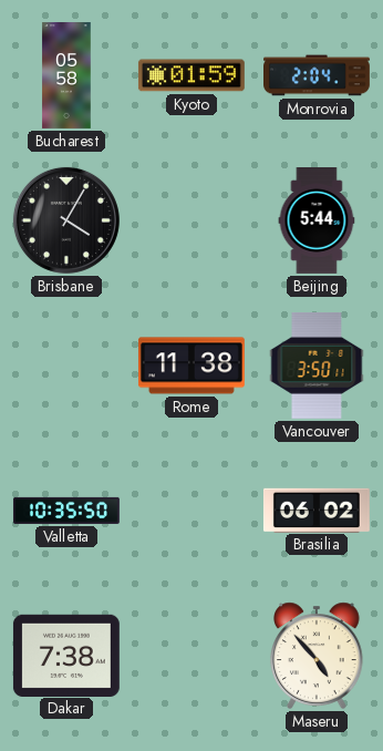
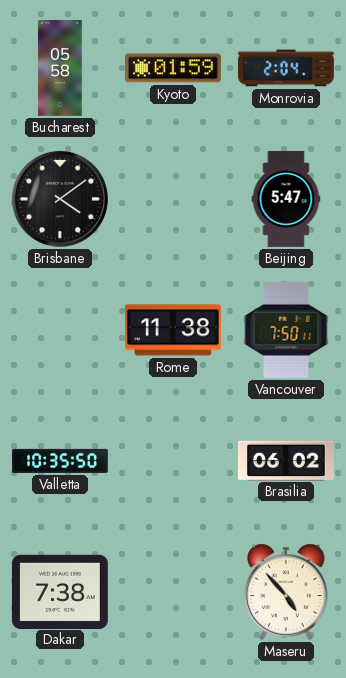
Brisbane: 4:05 -> 4:09 (60, 199)
Beijing: 5:44 -> 5:47 (286, 200)
Vancouver: 3:50 -> 7:50 (286, 330)
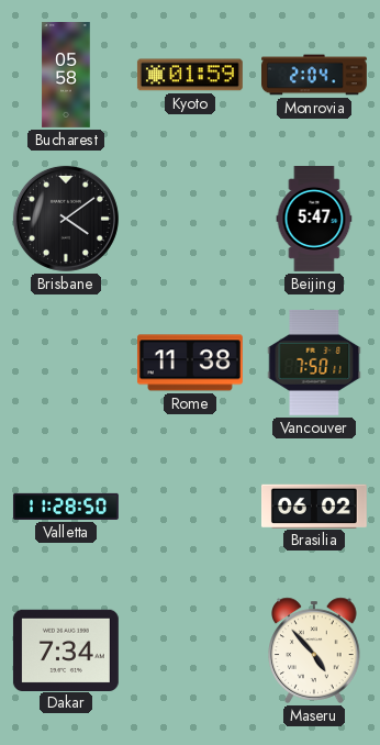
Valletta: 10:35 -> 11:28 (66, 507)
Dakar: 7:38 -> 7:34 (66, 649)
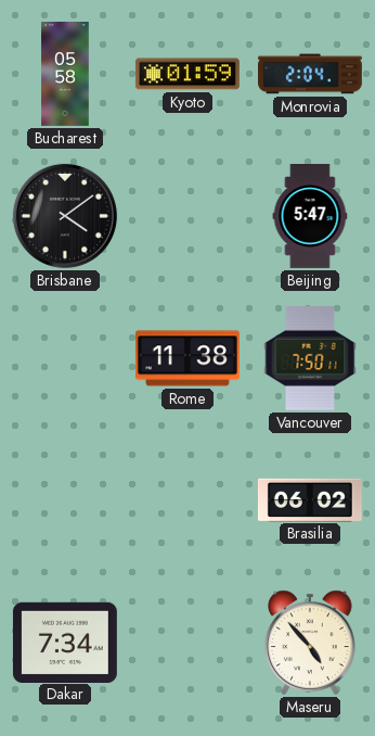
Valletta: 11:28 -> none (66, 507)
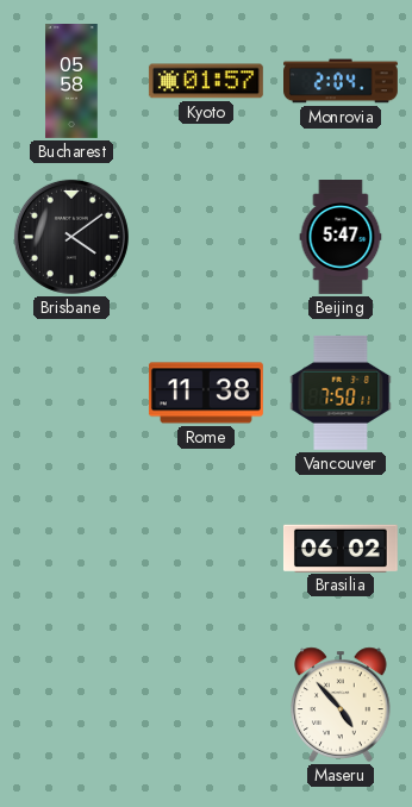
Kyoto: 01:59 -> 01:57 (206, 81)
Dakar: 7:34 -> none (65, 642)
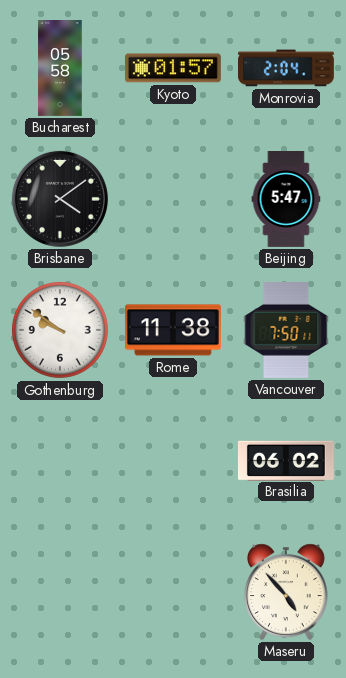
Gothenburg: none -> 9:51 (60, 330)
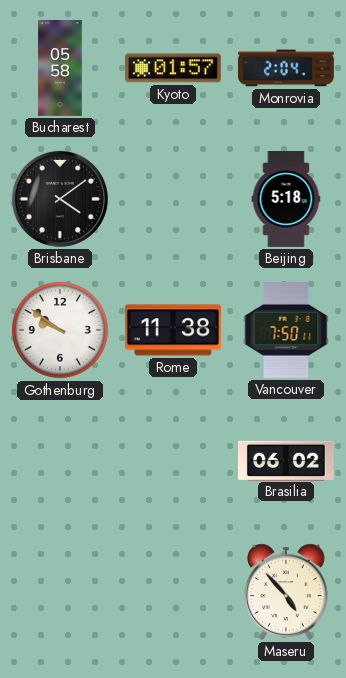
Beijing: 5:47 -> 5:18 (286, 200)
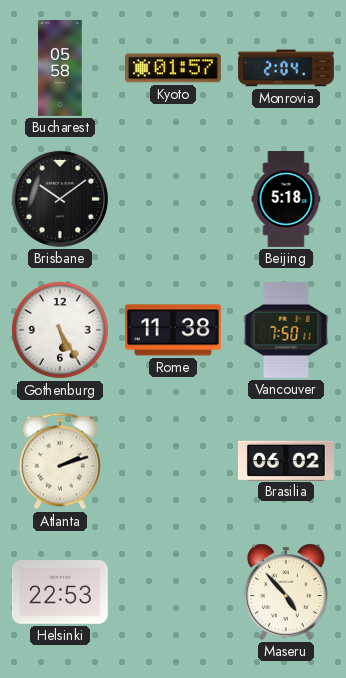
Brisbane: 4:09 -> 10:09 (60, 199)
Gothenburg: 9:51 -> 5:25 (60, 330)
Atlanta: none -> 2:12 (60, 461)
Helsinki: none -> 22:53 (60, 593)
